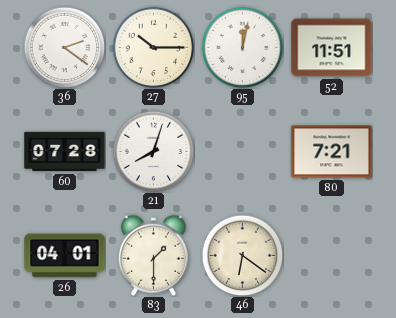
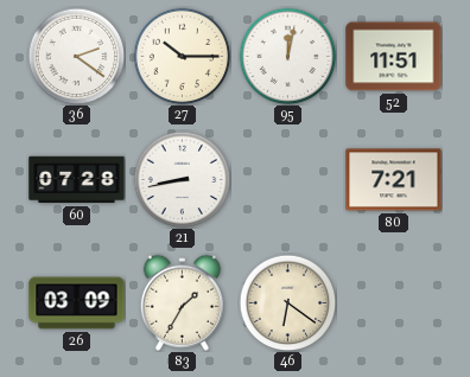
21: 8:03 -> 8:43 (182, 179)
26: 04:01 -> 03:09 (77, 303)
83: 1:30 -> 1:35 (182, 302)
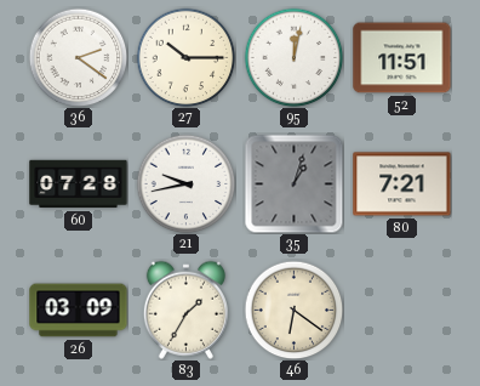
21: 8:43 -> 9:43 (185, 183)
35: none -> 1:03 (293, 183)
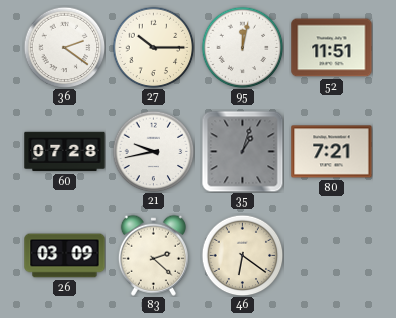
83: 1:35 -> 2:22 (153, 255)
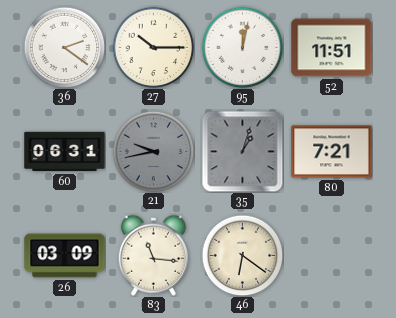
60: 07:28 -> 06:31 (65, 152)
21 dial: white -> grey (153, 151)
83: 2:22 -> 11:16 (153, 255)
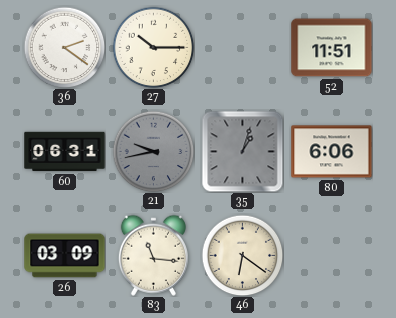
95: 12:02 -> none (242, 47)
80: 7:21 -> 6:06 (332, 152)
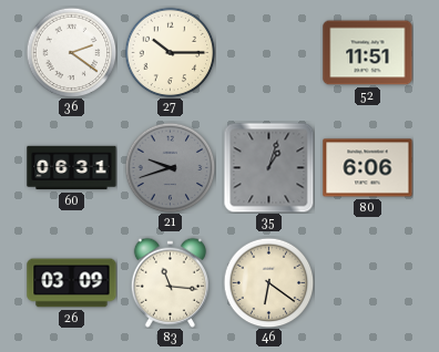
21: 9:43 -> 9:42 (170, 167)
